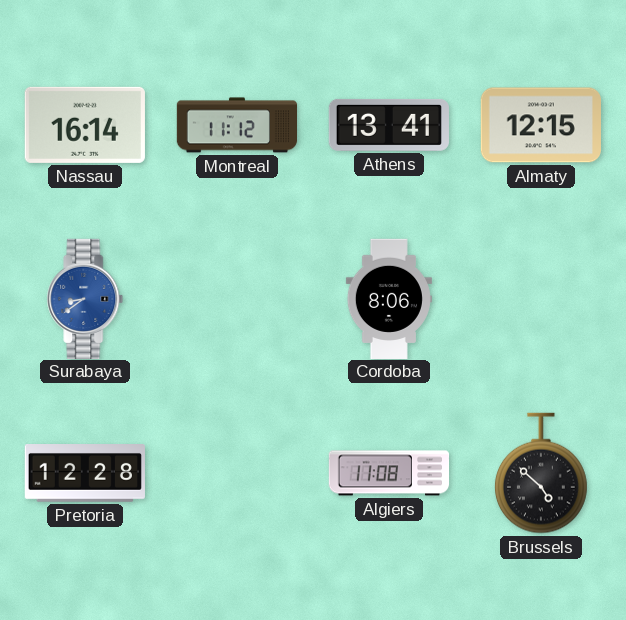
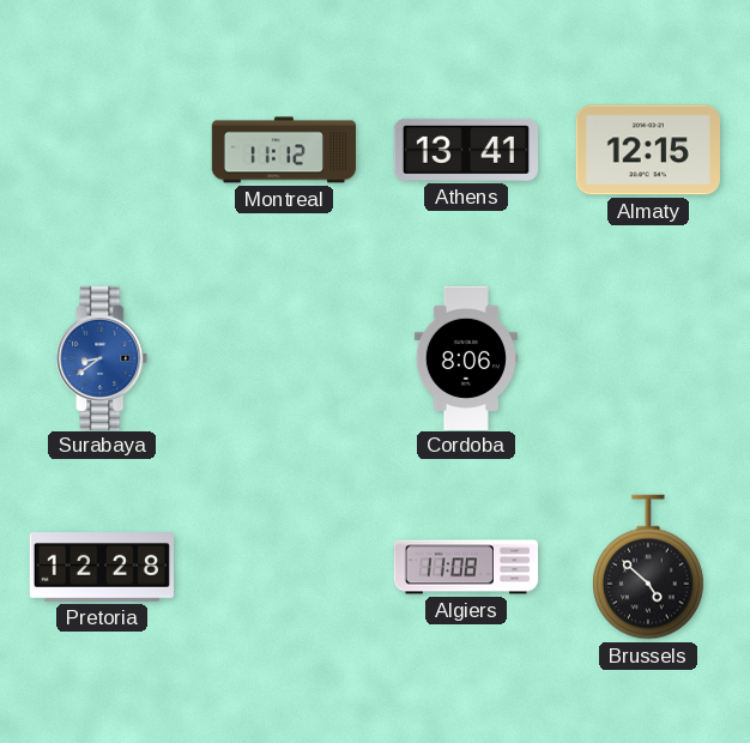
Nassau: 16:14 -> none (85, 125)
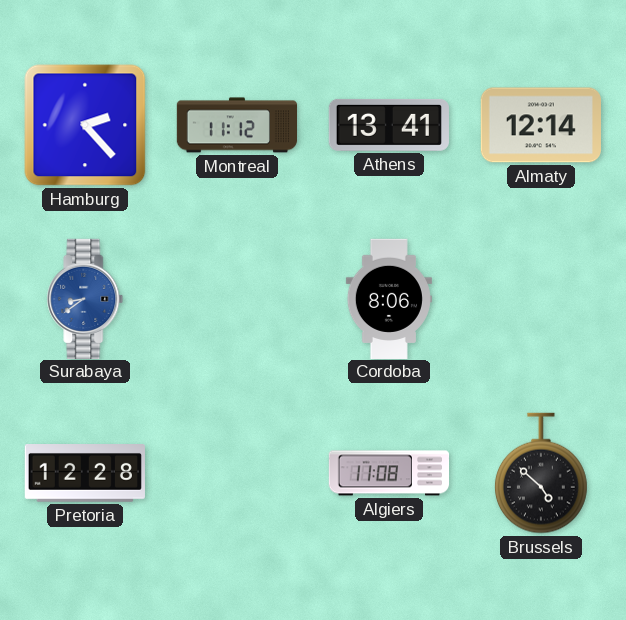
Hamburg: none -> 2:23 (85, 125)
Almaty: 12:15 -> 12:14 (541, 125)
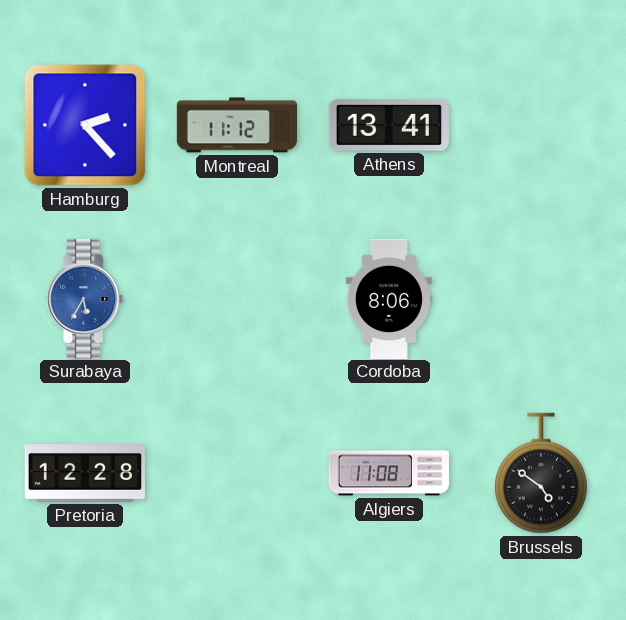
Almaty: 12:14 -> none (541, 125)
Surabaya: 8:39 -> 5:35 (85, 298)
Brussels: 4:52 -> 4:51 (542, 473)
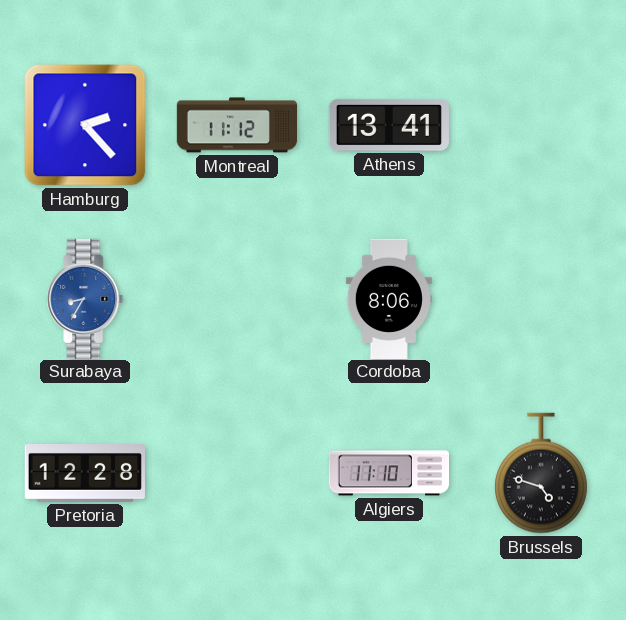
Surabaya: 5:35 -> 8:35 (85, 298)
Algiers: 11:08 -> 11:10 (389, 473)
Brussels: 4:51 -> 4:48 (542, 473)
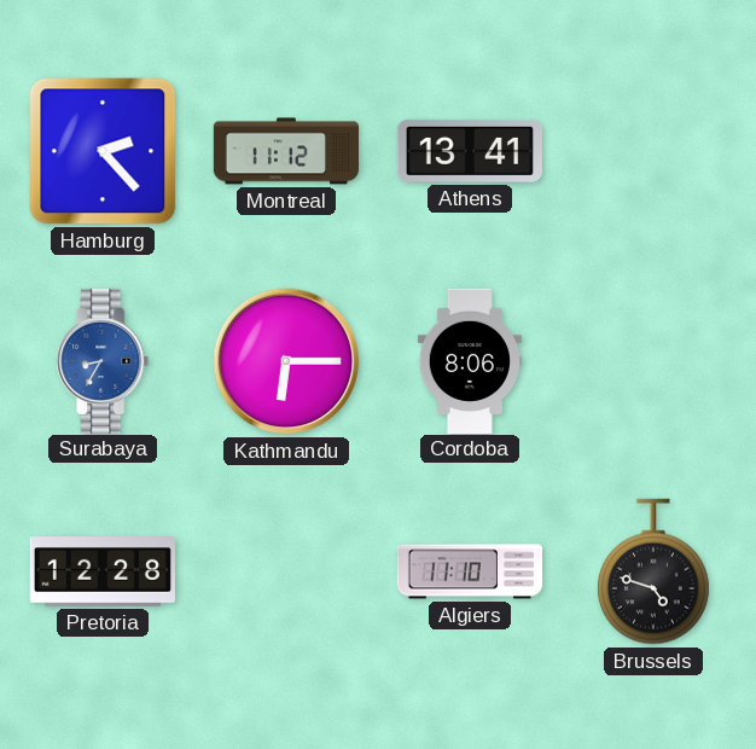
Kathmandu: none -> 6:15 (286, 361)
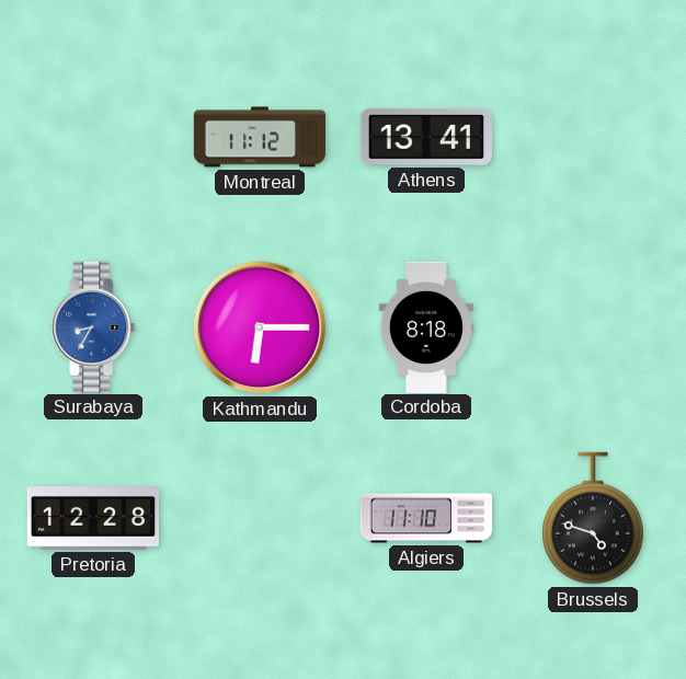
Hamburg: 2:23 -> none (103, 151)
Cordoba: 8:06 -> 8:18 (426, 326)
